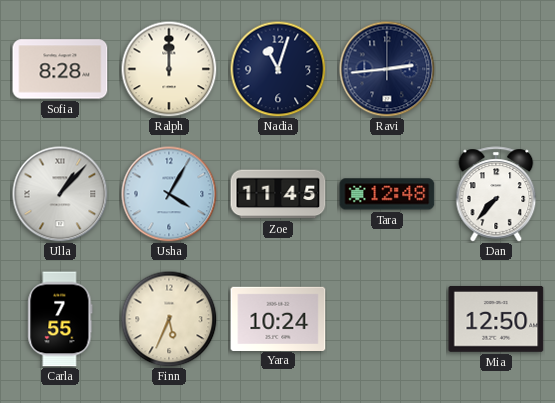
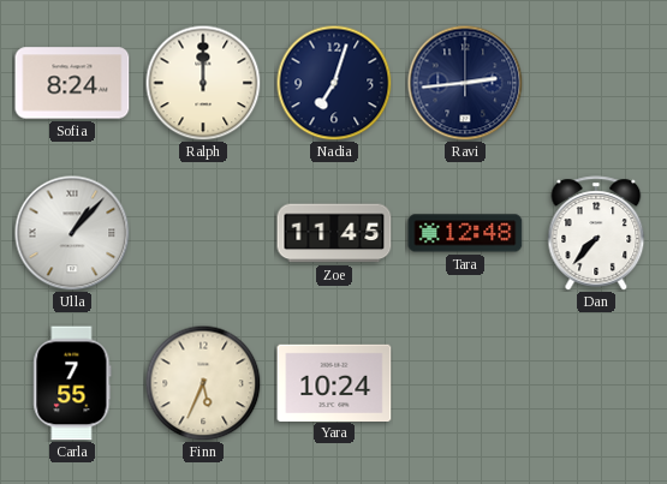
Sofia: 8:28 -> 8:24 (72, 83)
Nadia: 11:03 -> 7:03 (334, 83)
Usha: 4:05 -> none (169, 194)
Mia: 12:50 -> none (496, 319)
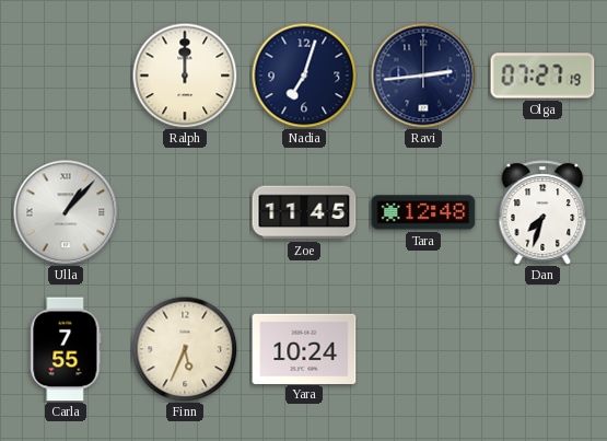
Sofia: 8:24 -> none (72, 83)
Olga: none -> 07:27 (542, 76)
Dan: 7:37 -> 7:33 (542, 212)
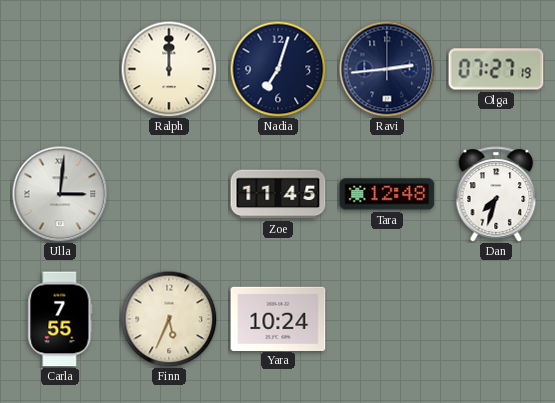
Ulla: 1:07 -> 3:01 (60, 194)
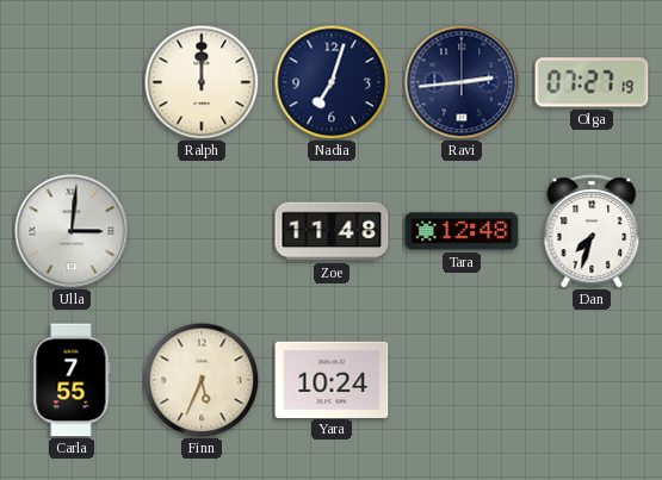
Zoe: 11:45 -> 11:48 (332, 231)
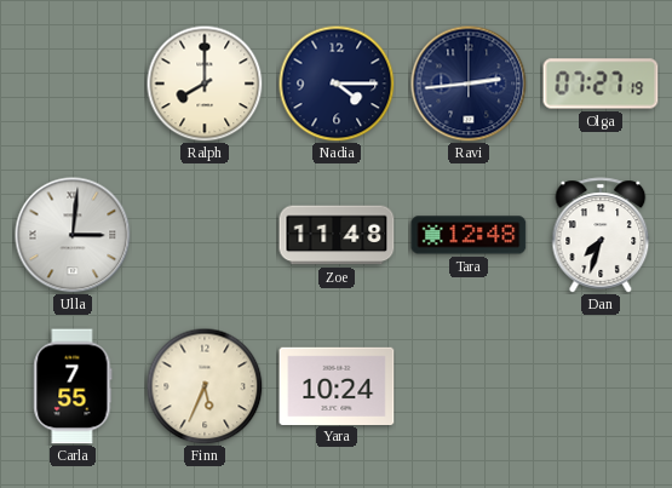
Ralph: 12:00 -> 8:00 (205, 84)
Nadia: 7:03 -> 4:15 (337, 84)
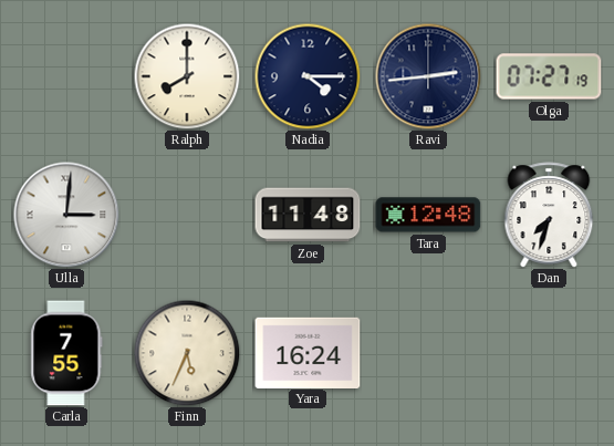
Yara: 10:24 -> 16:24 (308, 352)
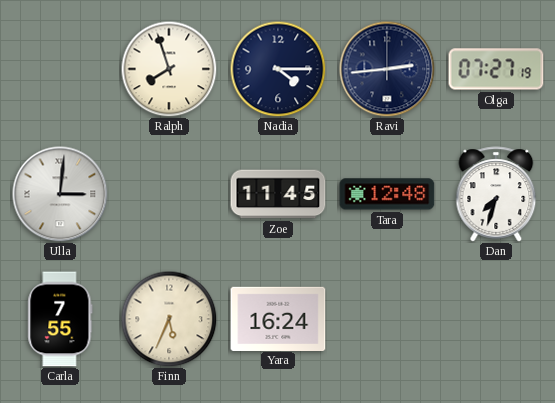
Ralph: 8:00 -> 7:57 (169, 69)
Zoe: 11:48 -> 11:45 (278, 194)
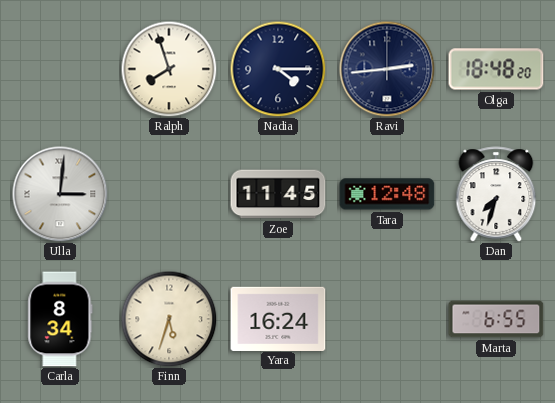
Olga: 07:27 -> 18:48 (496, 69)
Carla: 7:55 -> 8:34 (60, 319)
Finn: 5:34 -> 5:33 (169, 319)
Marta: none -> 6:55 (496, 319)
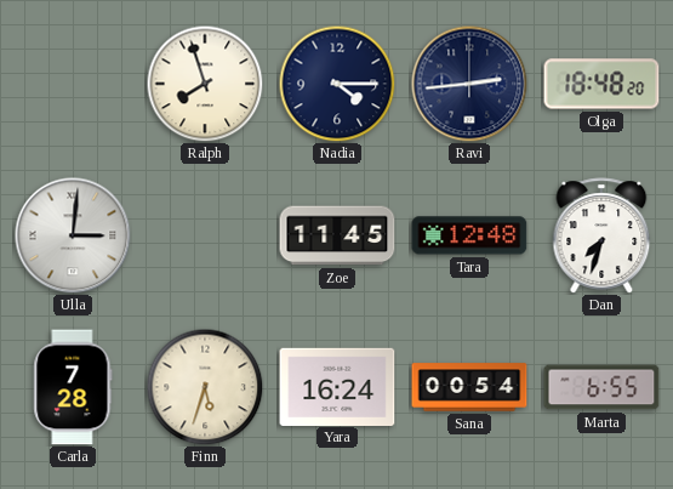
Carla: 8:34 -> 7:28 (73, 387)
Sana: none -> 00:54 (469, 387)
